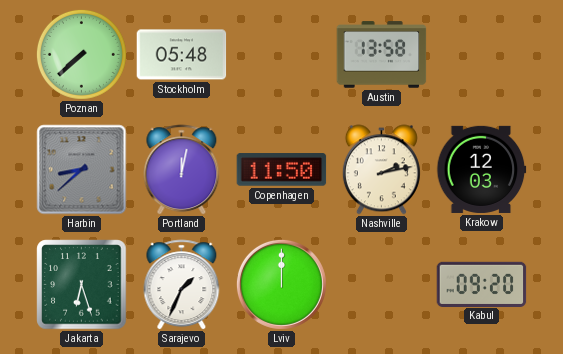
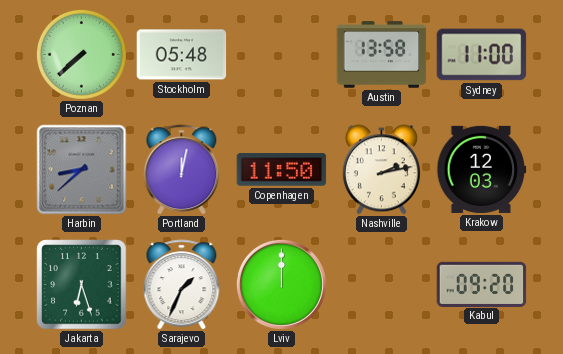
Sydney: none -> 11:00 (482, 55)
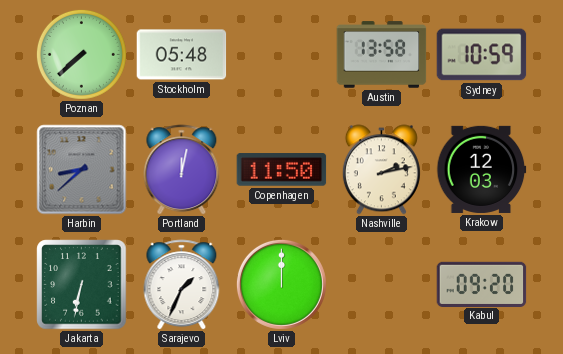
Sydney: 11:00 -> 10:59 (482, 55)
Jakarta: 6:27 -> 6:32 (82, 285)
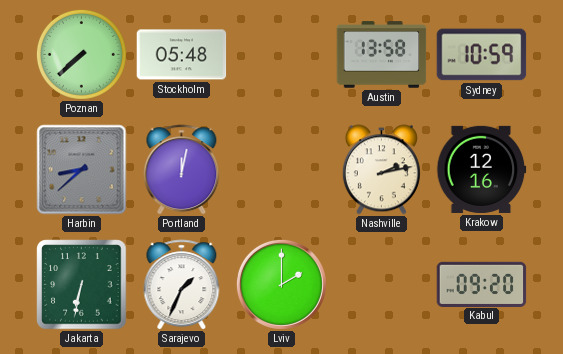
Copenhagen: 11:50 -> none (282, 170)
Krakow: 12:03 -> 12:16 (482, 169)
Lviv: 12:00 -> 2:00 (281, 284)
